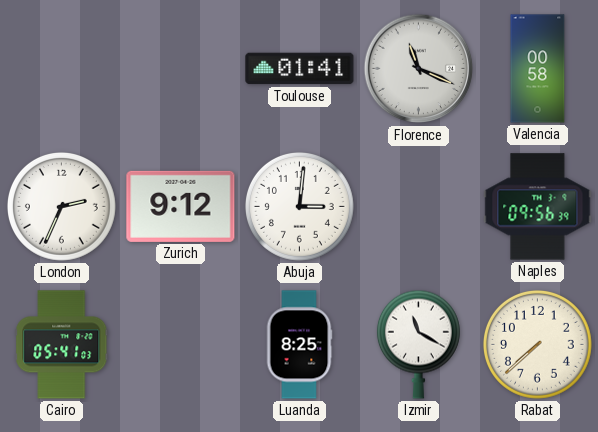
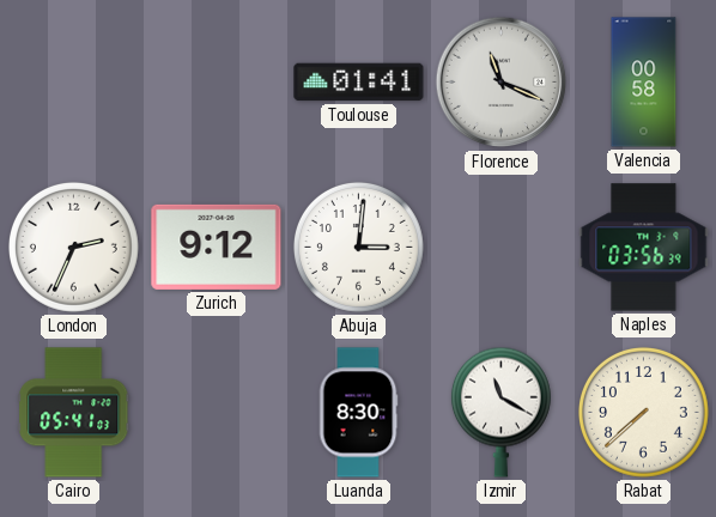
Naples: 09:56 -> 03:56 (644, 248)
Luanda: 8:25 -> 8:30 (358, 413)
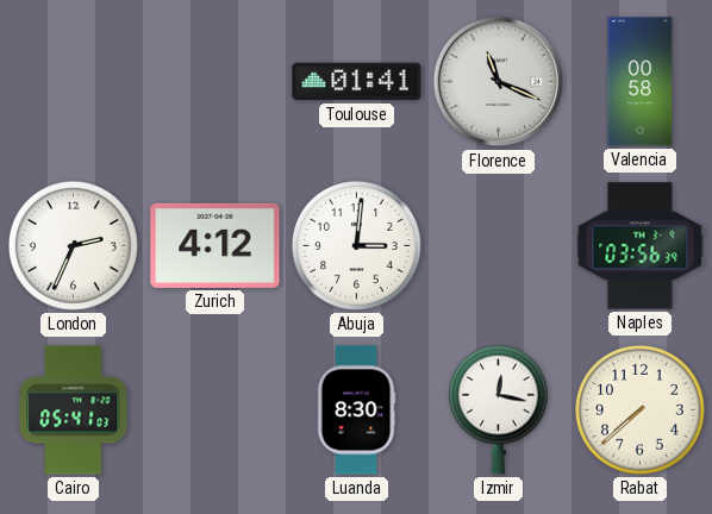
Zurich: 9:12 -> 4:12 (216, 245)
Izmir: 11:20 -> 12:17 (498, 409)
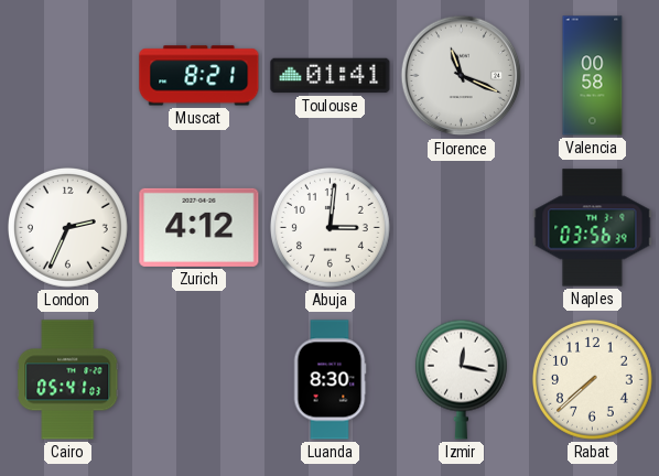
Muscat: none -> 8:21 (199, 76)
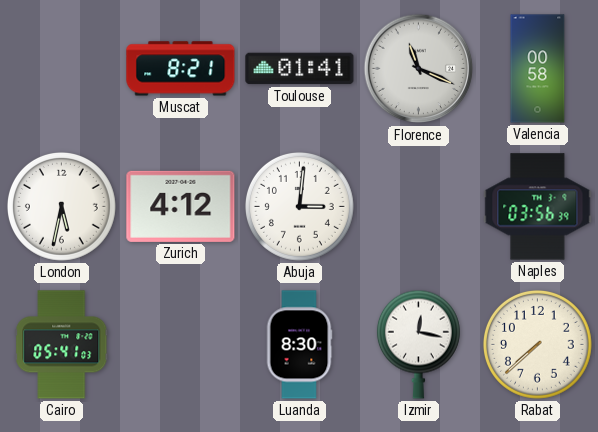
London: 2:34 -> 5:32 (61, 206)
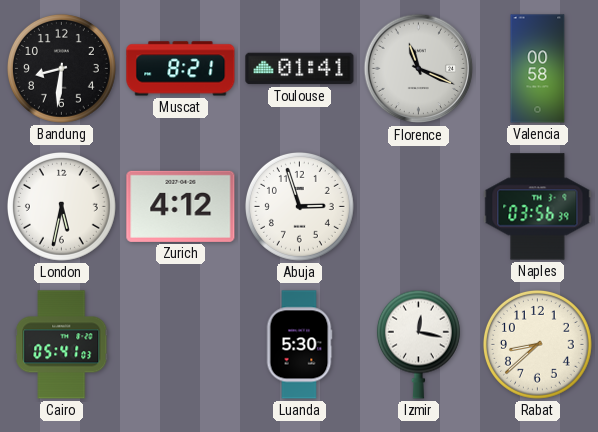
Bandung: none -> 8:31 (61, 68)
Abuja: 3:01 -> 2:57 (299, 206)
Luanda: 8:30 -> 5:30 (299, 345)
Rabat: 7:38 -> 8:38 (537, 344)
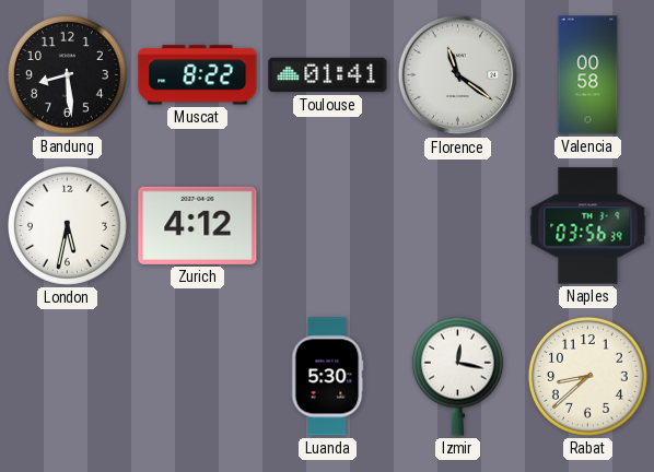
Bandung: 8:31 -> 8:29 (67, 74)
Muscat: 8:21 -> 8:22 (198, 75)
Florence: 11:19 -> 11:21 (457, 75)
Abuja: 2:57 -> none (299, 206)
Cairo: 05:41 -> none (62, 345)
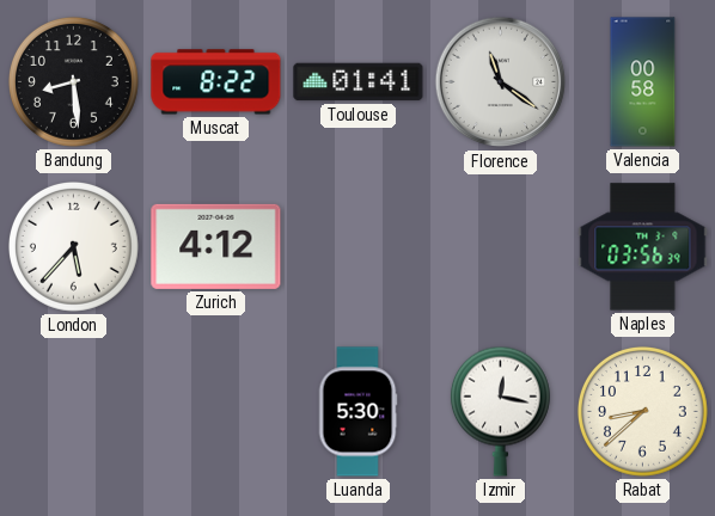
London: 5:32 -> 5:37 (73, 246)
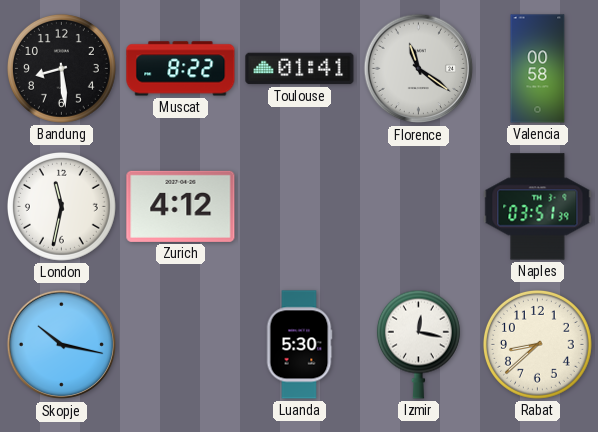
London: 5:37 -> 11:32 (61, 206)
Naples: 03:56 -> 03:51 (538, 207)
Skopje: none -> 10:17 (61, 345)
